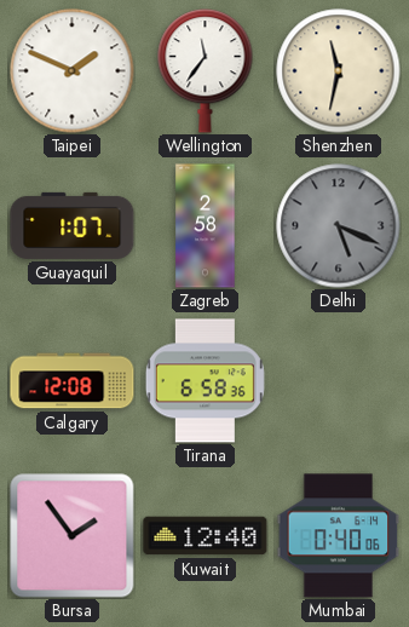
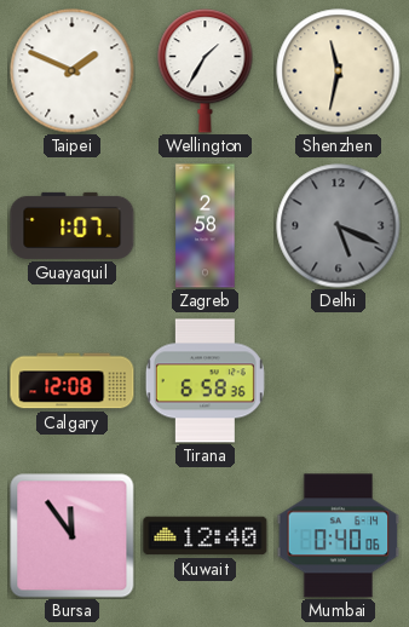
Wellington: 11:36 -> 1:35 (206, 71)
Bursa: 1:54 -> 11:54 (73, 536)
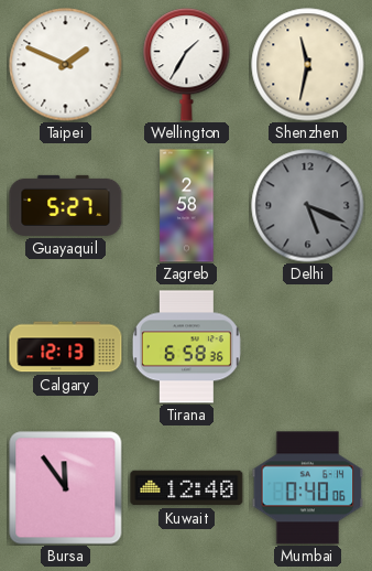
Guayaquil: 1:07 -> 5:27 (66, 205)
Calgary: 12:08 -> 12:13 (66, 347)
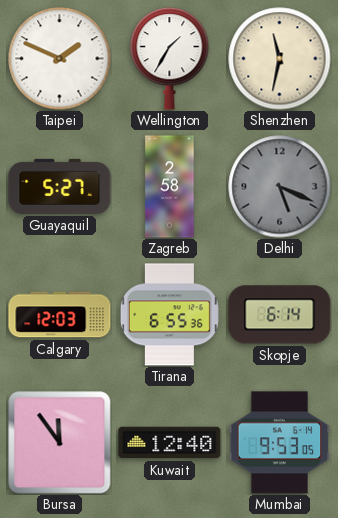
Calgary: 12:13 -> 12:03 (60, 315)
Tirana: 6:58 -> 6:55 (169, 315)
Skopje: none -> 6:14 (280, 315)
Mumbai: 0:40 -> 9:53 (280, 443)
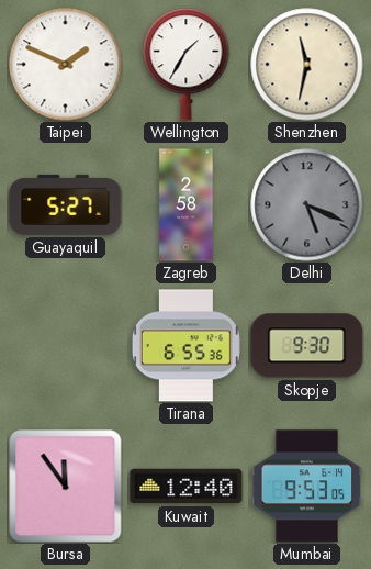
Calgary: 12:03 -> none (60, 315)
Skopje: 6:14 -> 9:30 (307, 346)
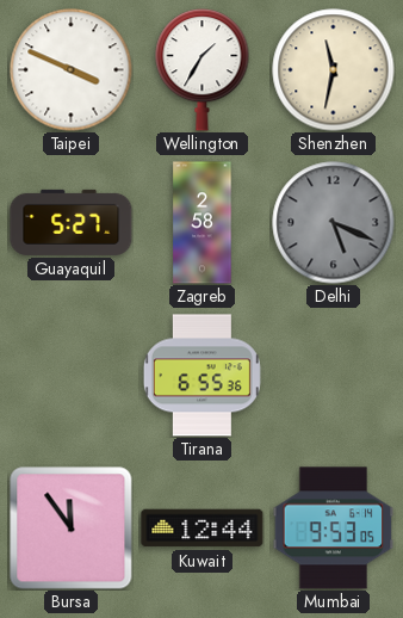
Taipei: 1:49 -> 3:49 (72, 70)
Skopje: 9:30 -> none (307, 346)
Kuwait: 12:40 -> 12:44 (203, 529)
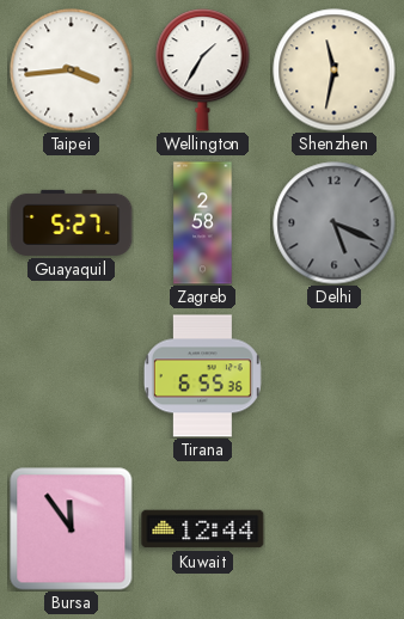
Taipei: 3:49 -> 3:44 (72, 71)
Mumbai: 9:53 -> none (334, 529)
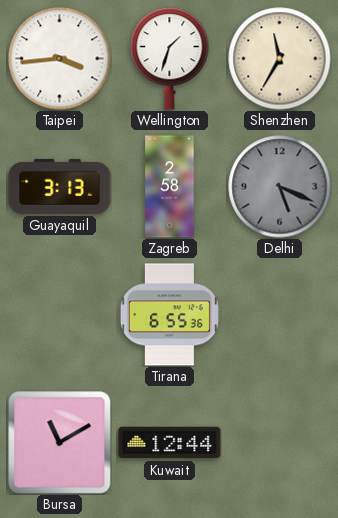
Wellington: 1:35 -> 1:33 (170, 59)
Shenzhen: 11:32 -> 11:35 (280, 59)
Guayaquil: 5:27 -> 3:13 (60, 186)
Bursa: 11:54 -> 11:10 (60, 443)
